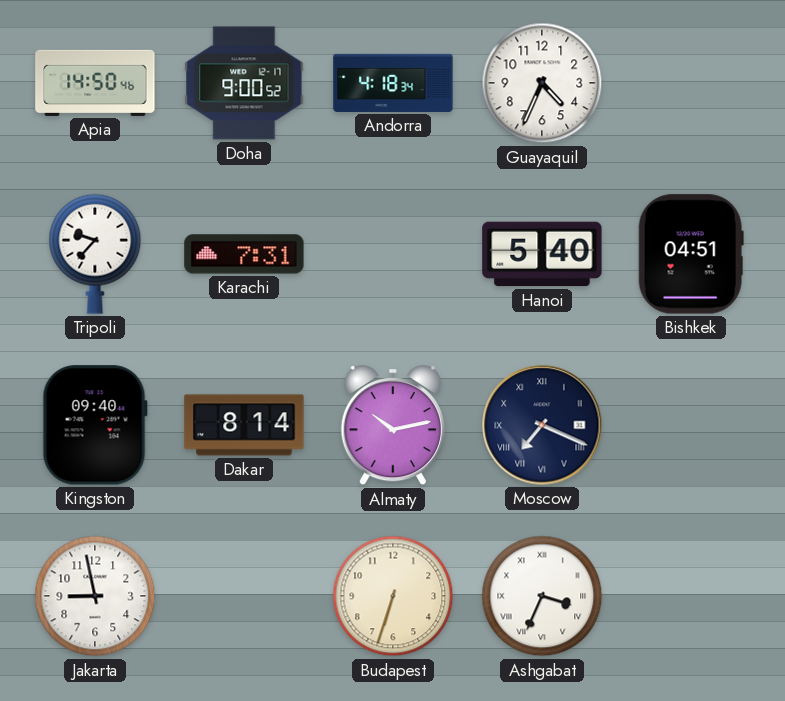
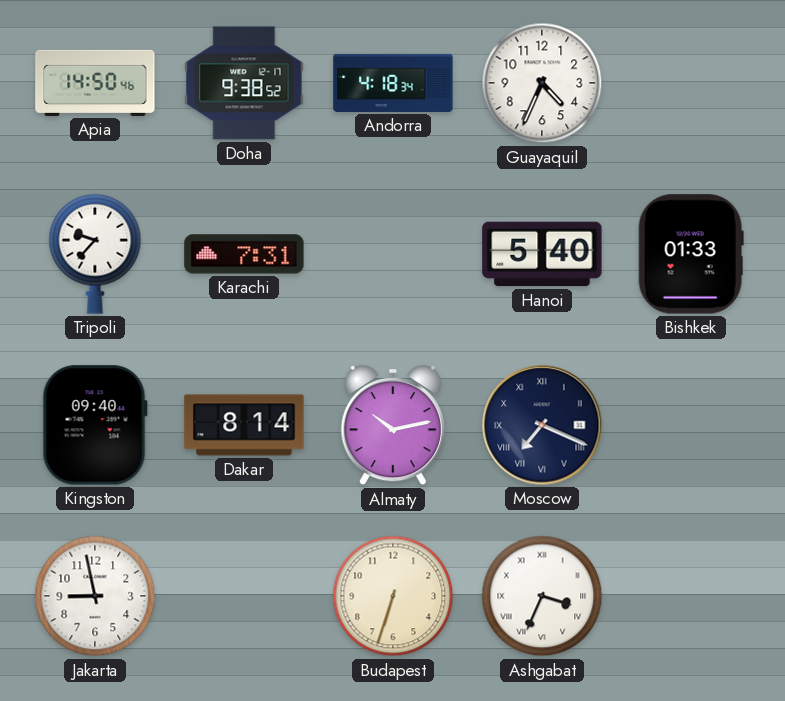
Doha: 9:00 -> 9:38 (244, 83)
Bishkek: 04:51 -> 01:33 (691, 254)
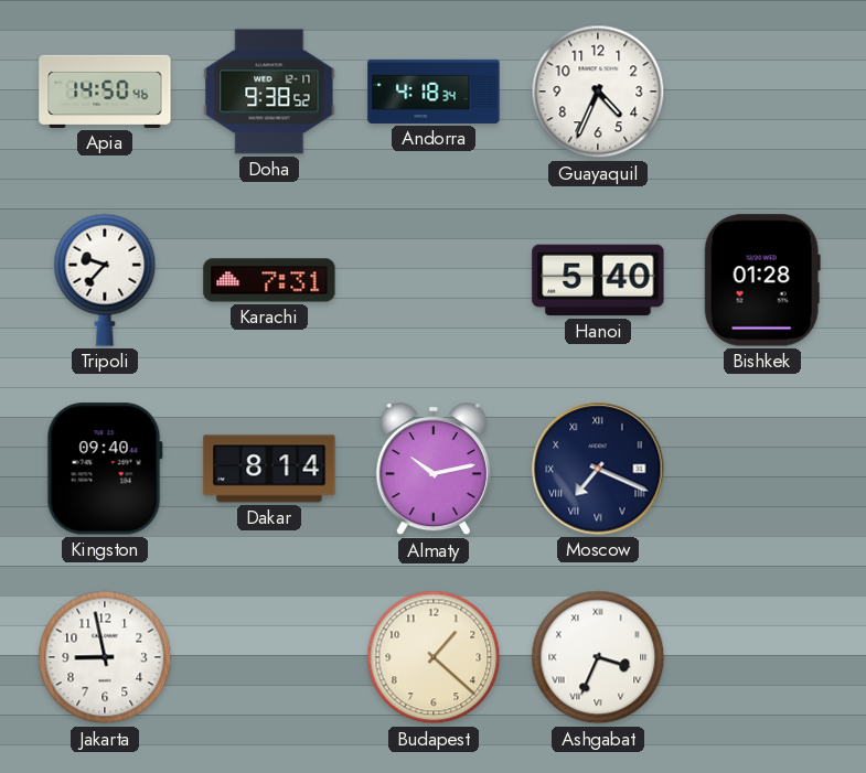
Bishkek: 01:33 -> 01:28 (762, 280)
Budapest: 6:33 -> 1:22 (434, 657)
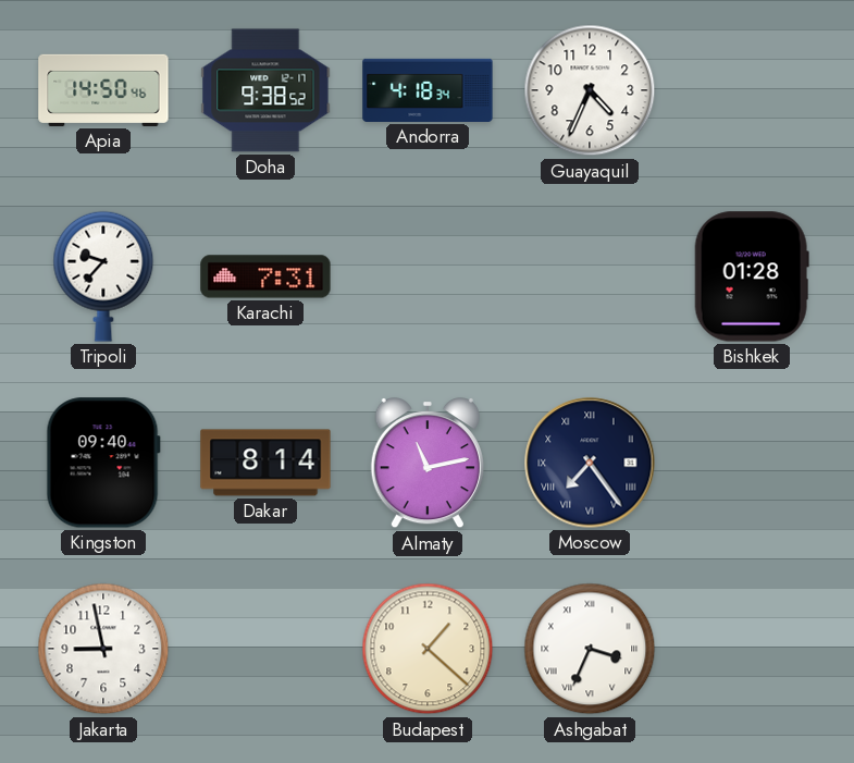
Hanoi: 5:40 -> none (598, 280)
Almaty: 10:13 -> 11:13 (428, 464)
Moscow: 7:19 -> 7:24 (590, 463)
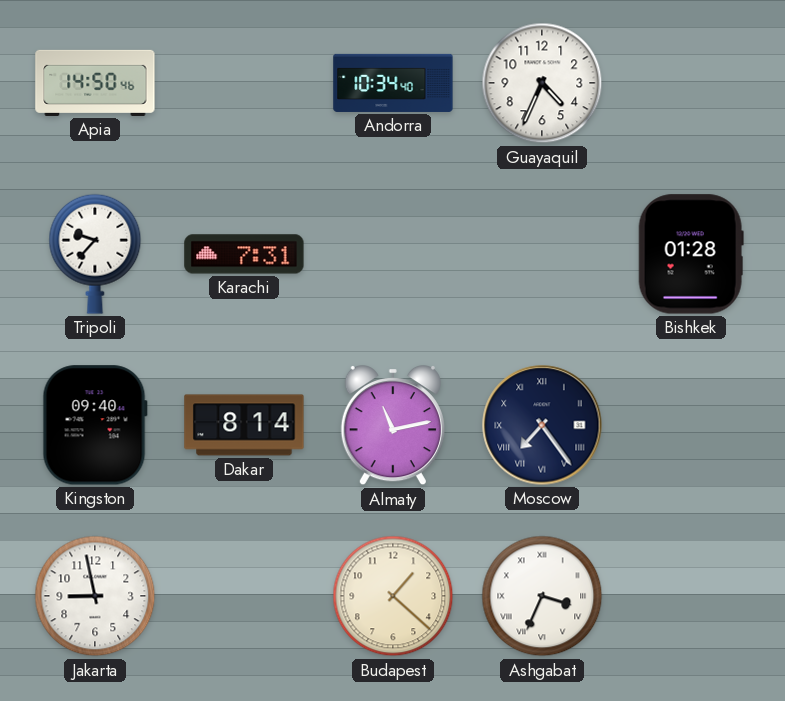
Doha: 9:38 -> none (265, 90)
Andorra: 4:18 -> 10:34 (393, 83)
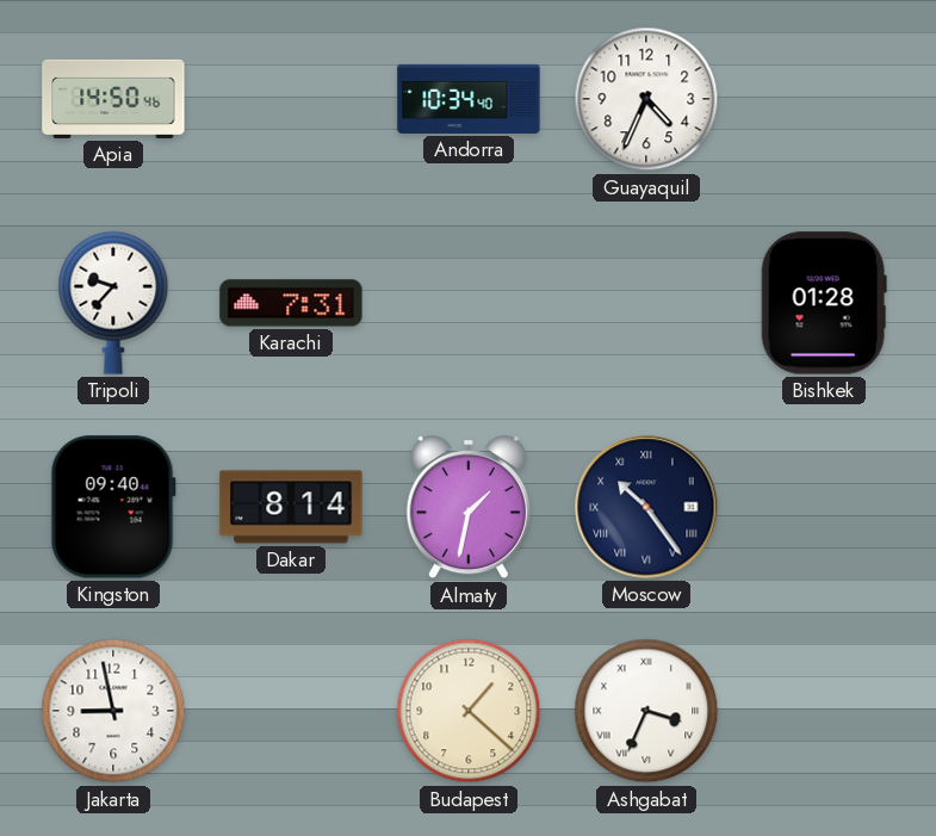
Almaty: 11:13 -> 1:32 (469, 508)
Moscow: 7:24 -> 10:24 (646, 507)
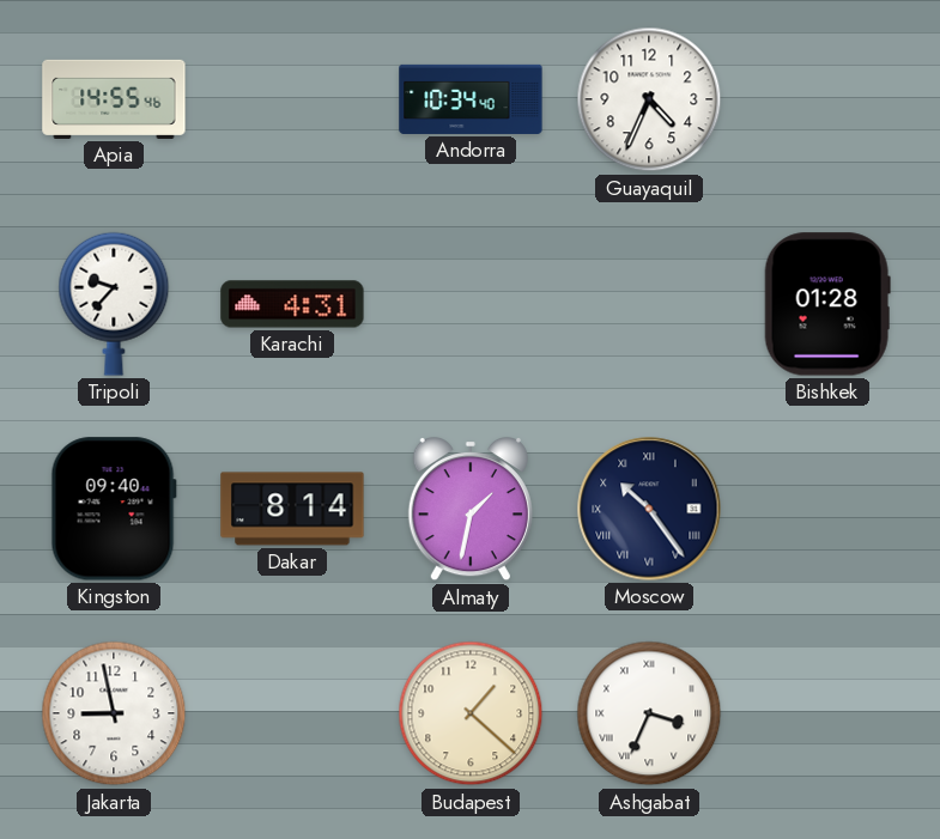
Apia: 14:50 -> 14:55 (114, 99)
Karachi: 7:31 -> 4:31 (292, 304)
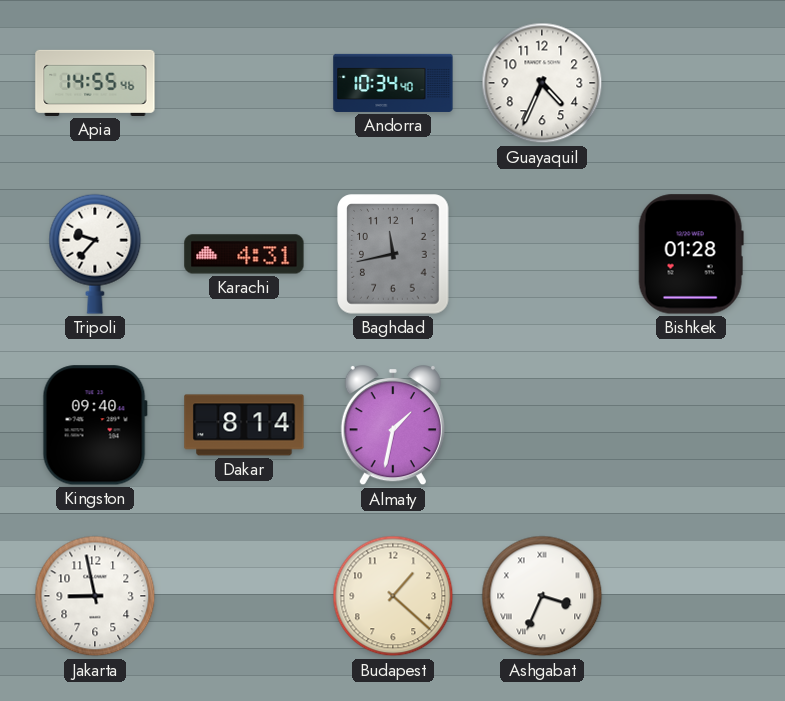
Baghdad: none -> 11:43 (393, 254)
Moscow: 10:24 -> none (649, 509)
